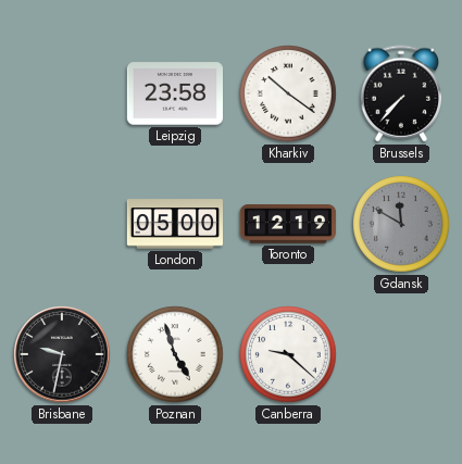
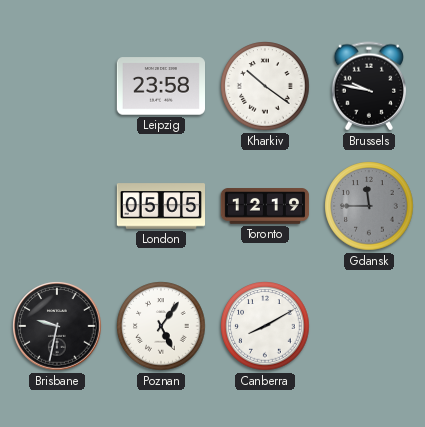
Brussels: 7:37 -> 9:47 (368, 86)
London: 05:00 -> 05:05 (161, 206)
Gdansk: 11:50 -> 11:45 (369, 206)
Poznan: 4:57 -> 5:06 (161, 326)
Canberra: 9:22 -> 8:10 (265, 326)
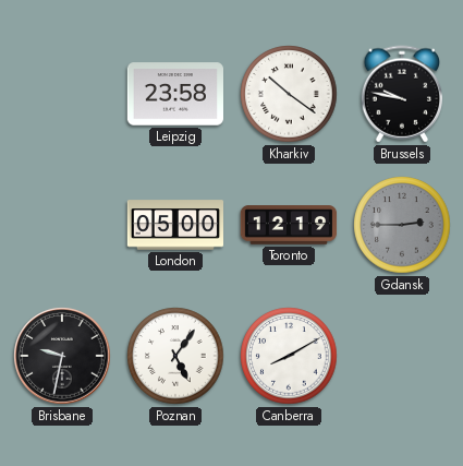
London: 05:05 -> 05:00 (175, 225)
Gdansk: 11:45 -> 2:45 (402, 225)
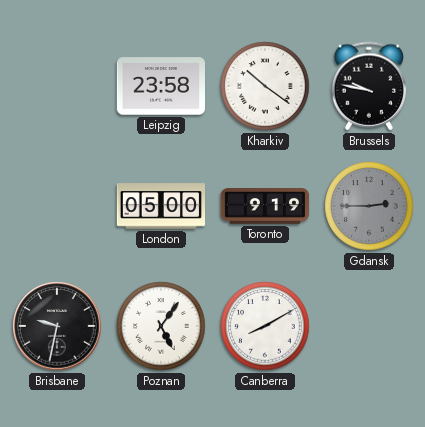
Toronto: 12:19 -> 9:19 (265, 206)
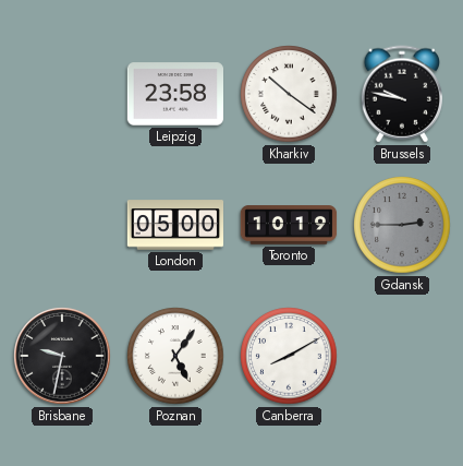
Toronto: 9:19 -> 10:19 (289, 225)
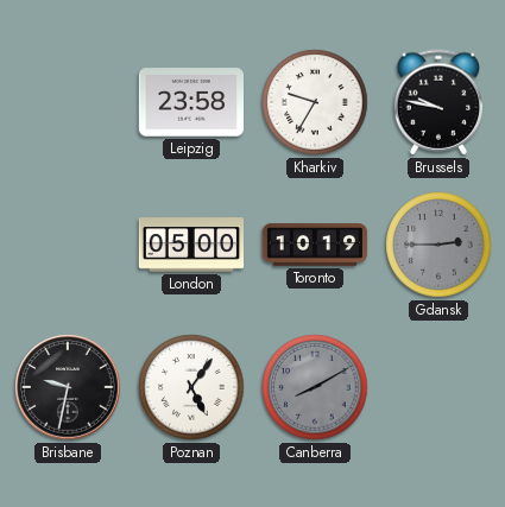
Kharkiv: 10:21 -> 9:35 (315, 102)
Canberra dial: white -> grey (315, 387)
